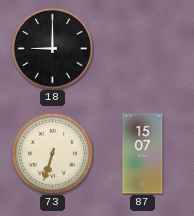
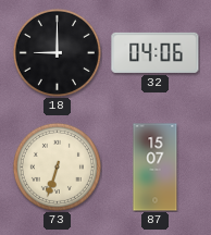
32: none -> 04:06 (156, 52)
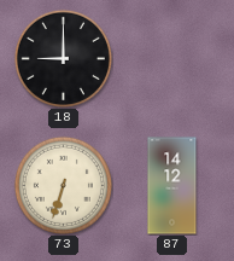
32: 04:06 -> none (156, 52)
87: 15:07 -> 14:12 (172, 186)
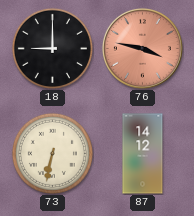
76: none -> 3:47 (142, 48)
73: 6:33 -> 6:32 (52, 153)
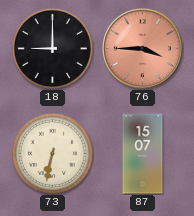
76: 3:47 -> 3:45 (142, 48)
87: 14:12 -> 15:07 (143, 154)
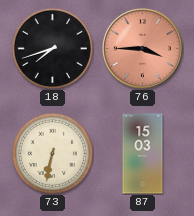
18: 9:00 -> 7:42 (52, 48)
87: 15:07 -> 15:03 (143, 154)
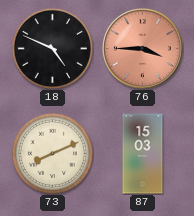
18: 7:42 -> 4:49 (52, 48)
73: 6:32 -> 8:11 (52, 153)
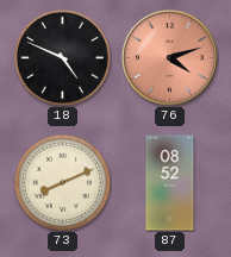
76: 3:45 -> 4:12 (169, 57)
87: 15:03 -> 08:52 (170, 183)
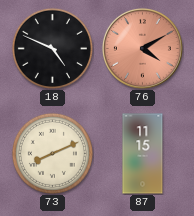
76: 4:12 -> 4:10 (142, 48)
87: 08:52 -> 11:15 (143, 154)
